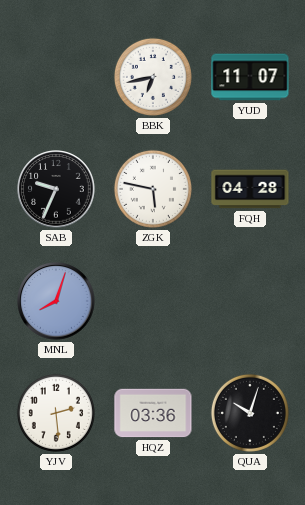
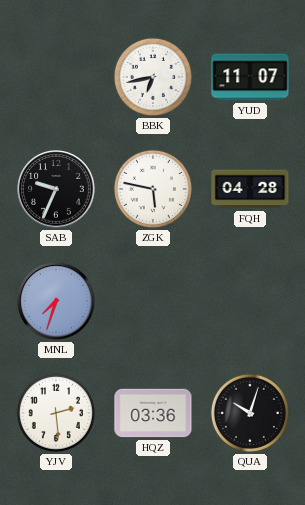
MNL: 8:03 -> 7:33 (56, 301)
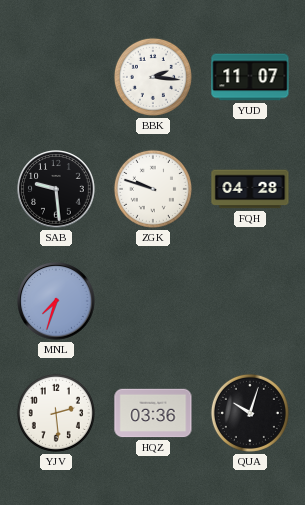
BBK: 6:43 -> 2:16 (153, 77)
SAB: 9:34 -> 9:29 (56, 189)
ZGK: 5:47 -> 9:48 (153, 189)
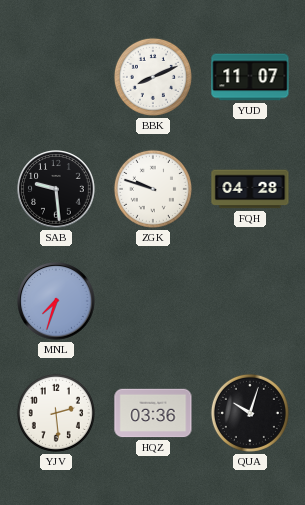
BBK: 2:16 -> 8:11 (153, 77)
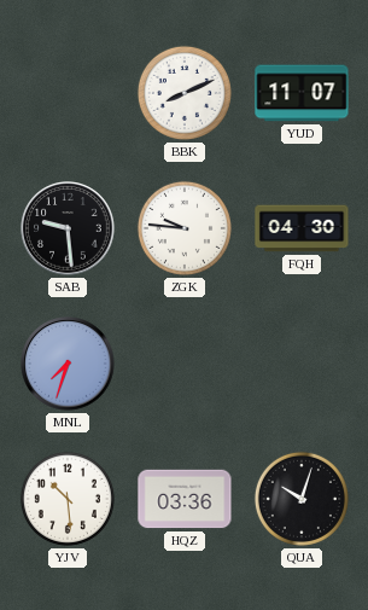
ZGK: 9:48 -> 9:46 (185, 228)
FQH: 04:28 -> 04:30 (302, 228)
YJV: 2:29 -> 10:29 (68, 499)
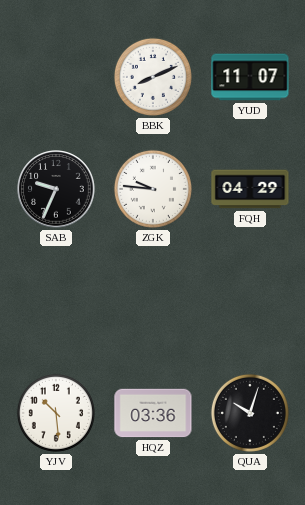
SAB: 9:29 -> 9:34 (56, 189)
FQH: 04:30 -> 04:29 (250, 189)
MNL: 7:33 -> none (68, 364)
